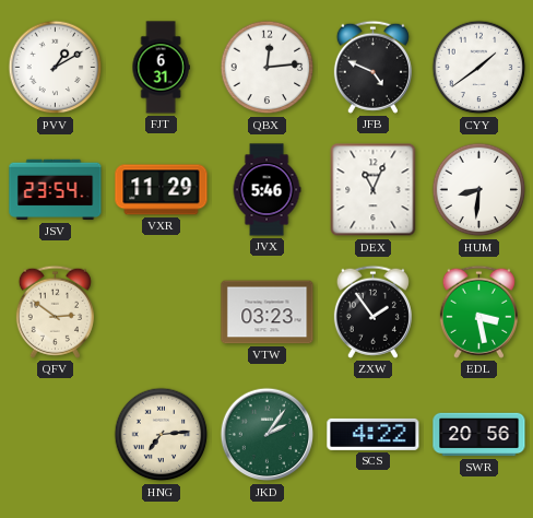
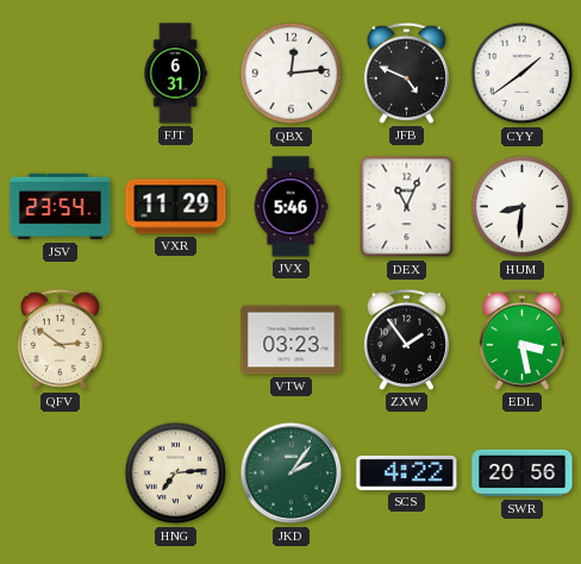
PVV: 1:10 -> none (56, 68)
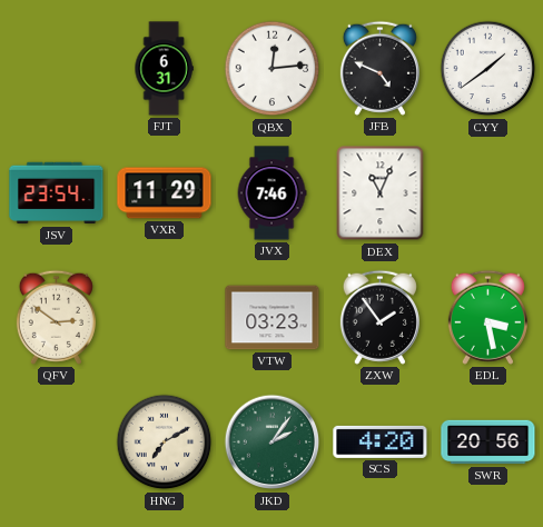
JVX: 5:46 -> 7:46 (271, 193)
HUM: 8:31 -> none (523, 207)
HNG: 7:14 -> 7:10 (165, 443)
SCS: 4:22 -> 4:20 (381, 441)
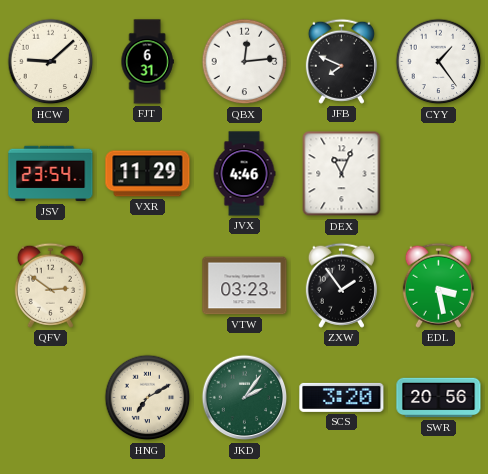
HCW: none -> 9:08 (51, 62)
JFB: 4:49 -> 7:49 (341, 61)
CYY: 1:39 -> 1:24 (439, 62)
JVX: 7:46 -> 4:46 (244, 174)
SCS: 4:20 -> 3:20 (342, 397)
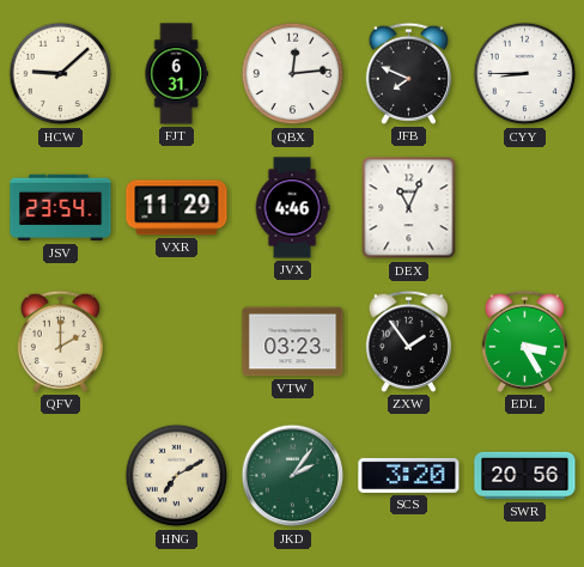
CYY: 1:24 -> 8:45 (525, 74)
QFV: 2:51 -> 2:00 (60, 341)
EDL: 3:28 -> 3:25 (524, 341)
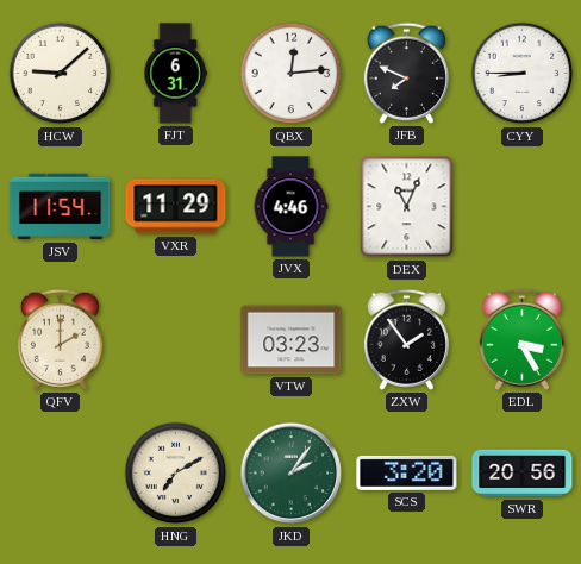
JSV: 23:54 -> 11:54 (61, 207)
